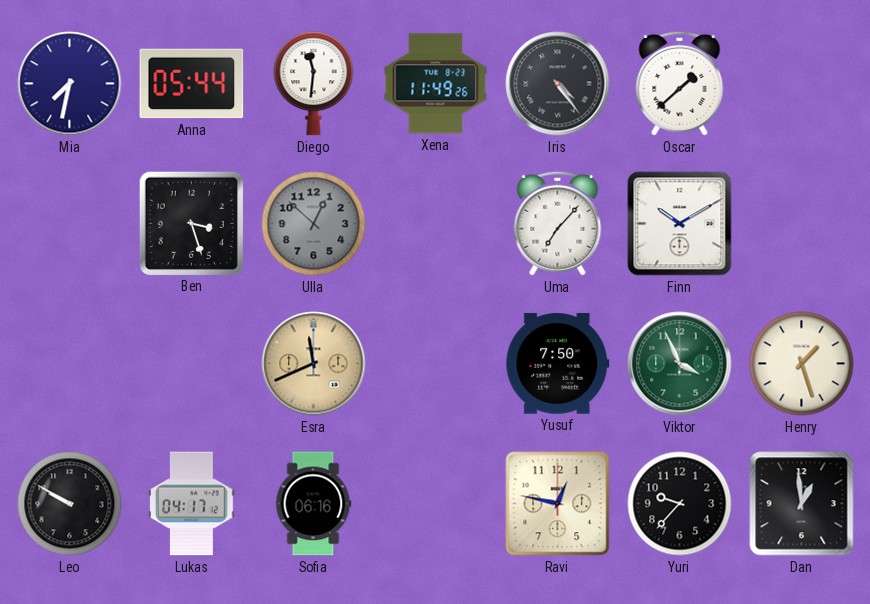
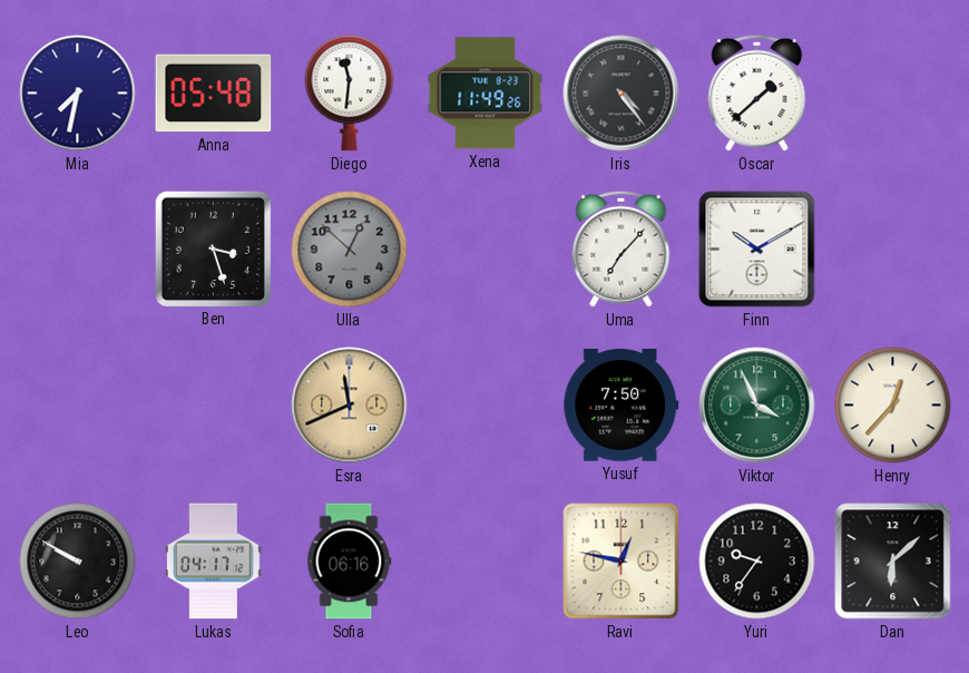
Anna: 05:44 -> 05:48 (214, 94)
Henry: 1:27 -> 12:37 (893, 406)
Yuri: 9:37 -> 9:36 (757, 562)
Dan: 12:59 -> 6:08 (893, 562)
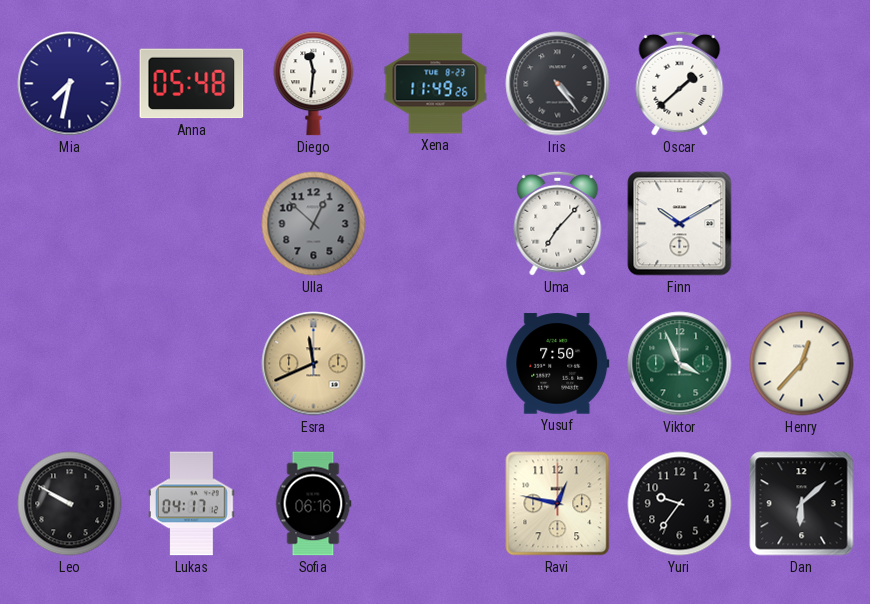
Ben: 3:27 -> none (213, 248)
